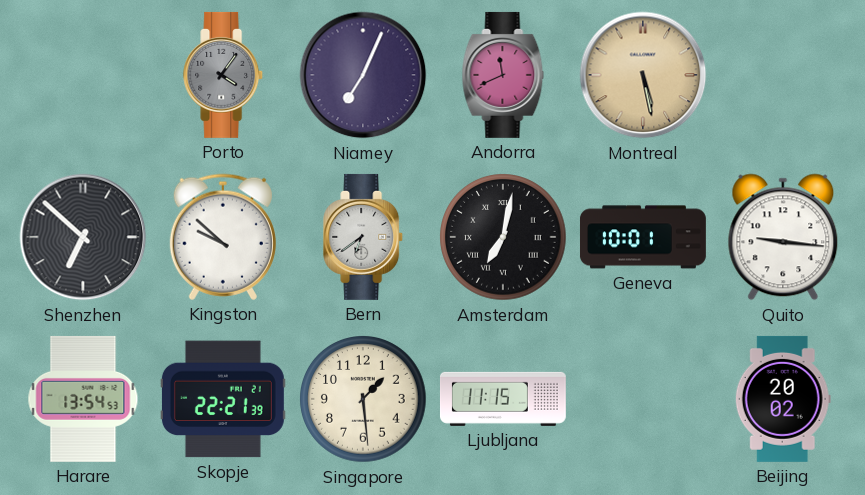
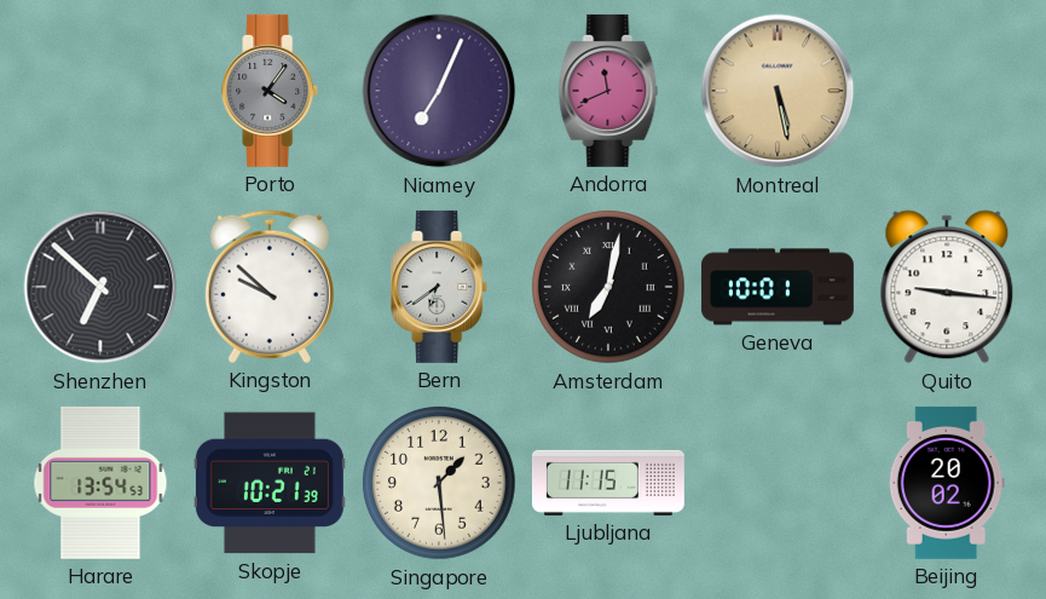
Skopje: 22:21 -> 10:21 (270, 483)
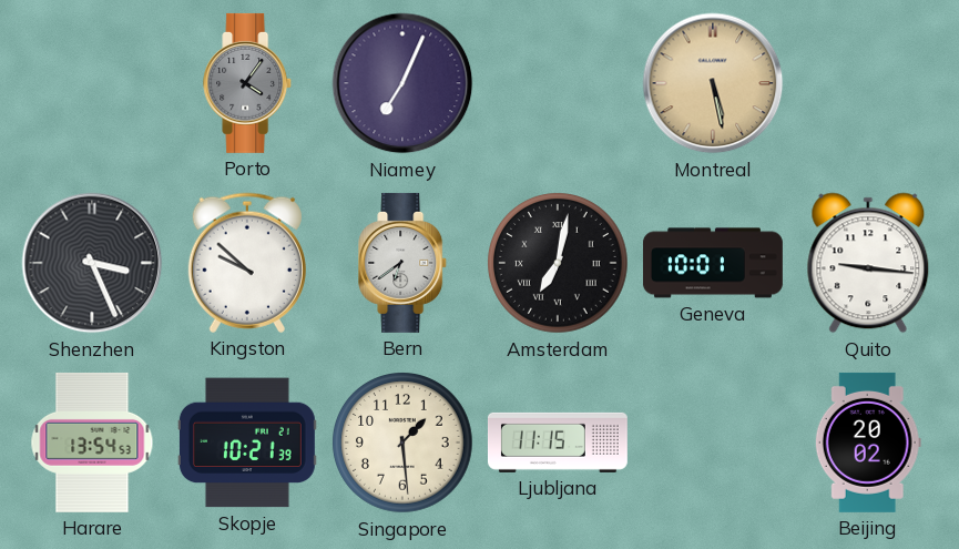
Andorra: 11:41 -> none (608, 91)
Shenzhen: 6:52 -> 3:26 (92, 263)
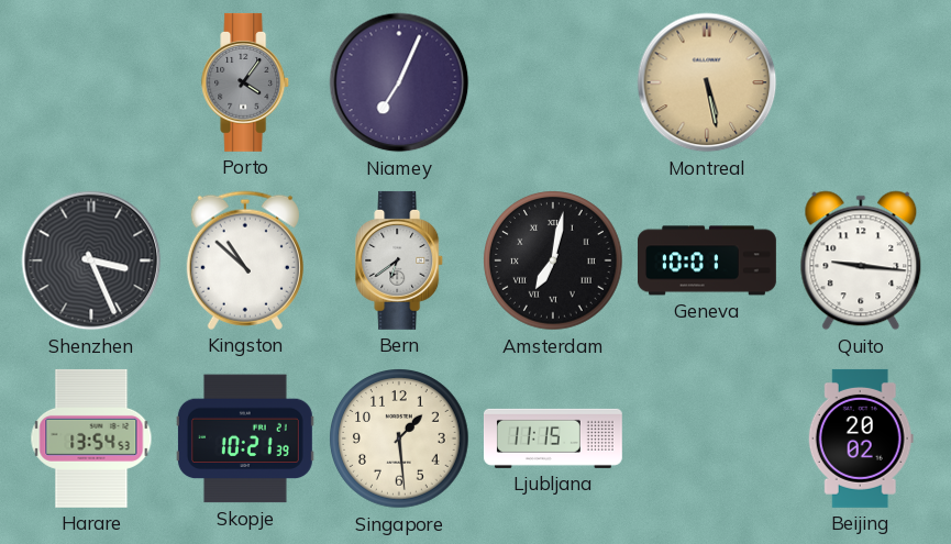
Kingston: 9:52 -> 10:52 (245, 260)
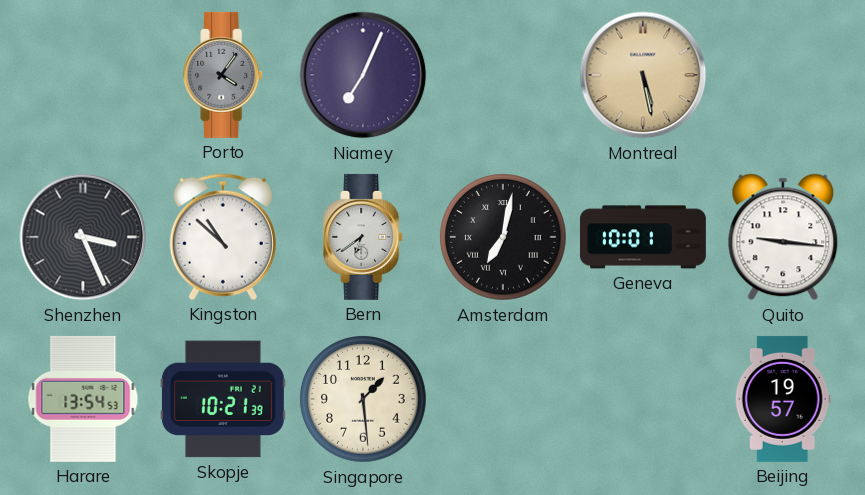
Ljubljana: 11:15 -> none (553, 438)
Beijing: 20:02 -> 19:57 (783, 399)
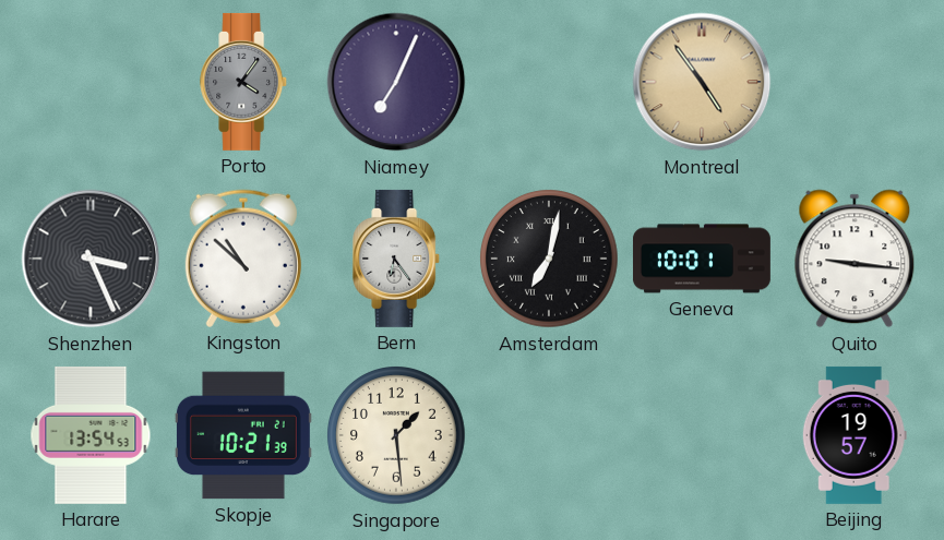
Montreal: 5:28 -> 4:54 (702, 82)
Bern: 6:39 -> 6:24 (397, 259)
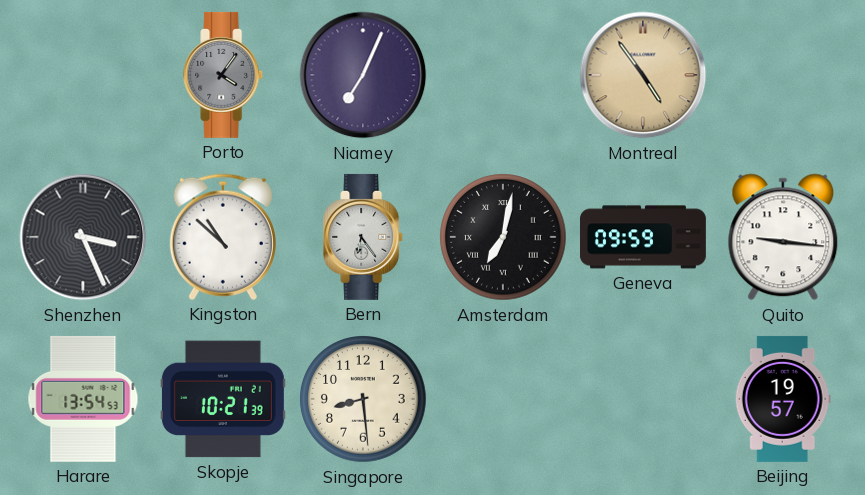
Geneva: 10:01 -> 09:59 (643, 237)
Singapore: 1:29 -> 8:29 (363, 399)
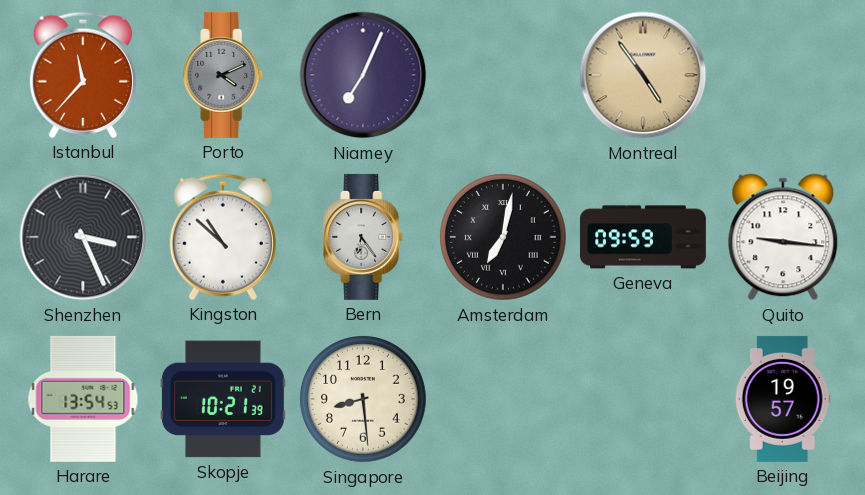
Istanbul: none -> 11:37 (83, 75)
Porto: 4:06 -> 4:11 (224, 75)
